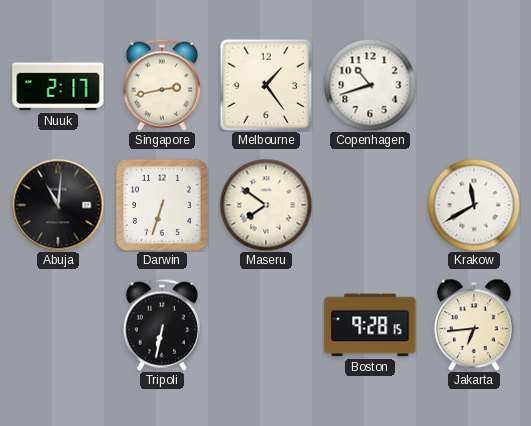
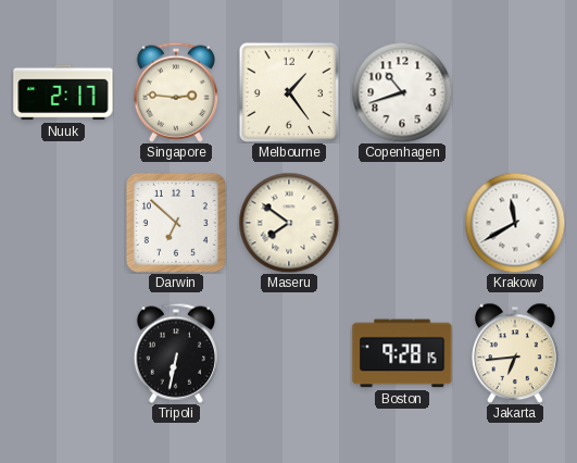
Singapore: 2:43 -> 2:46 (176, 92)
Abuja: 11:01 -> none (58, 205)
Darwin: 6:33 -> 6:52 (176, 223)
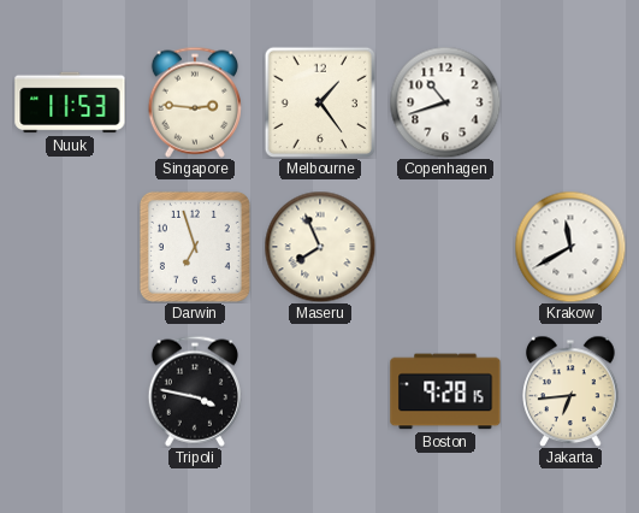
Nuuk: 2:17 -> 11:53 (70, 102)
Darwin: 6:52 -> 6:57 (195, 247)
Maseru: 7:51 -> 7:56 (320, 247)
Tripoli: 6:32 -> 3:47 (195, 391)
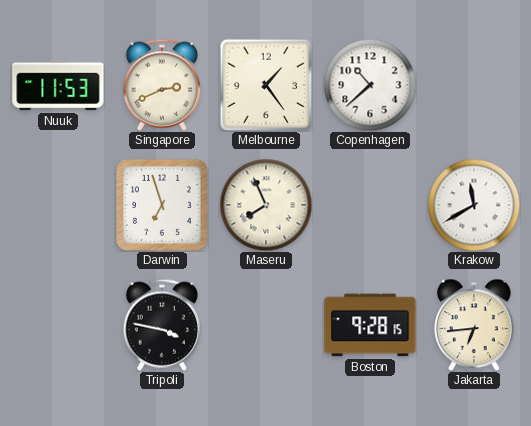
Singapore: 2:46 -> 2:41 (162, 85)
Copenhagen: 10:42 -> 10:38 (370, 85)
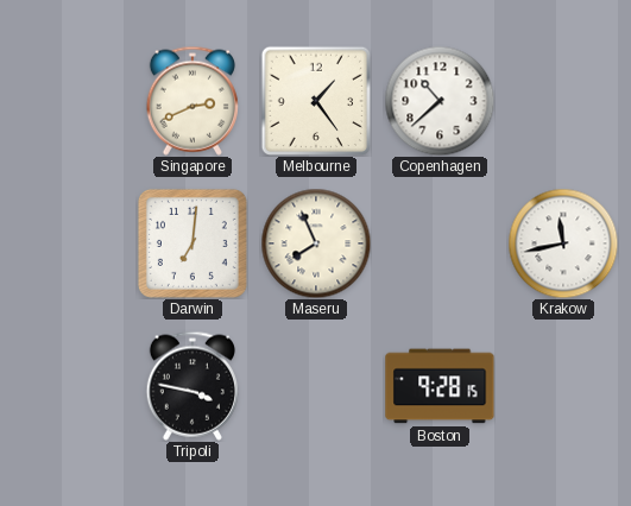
Nuuk: 11:53 -> none (58, 85)
Darwin: 6:57 -> 7:01 (193, 243)
Krakow: 11:40 -> 11:43 (563, 243)
Jakarta: 6:44 -> none (474, 325)
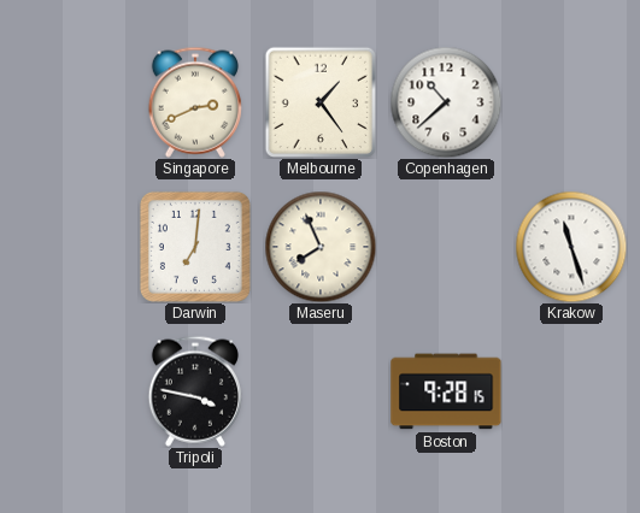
Krakow: 11:43 -> 11:27 (571, 247)
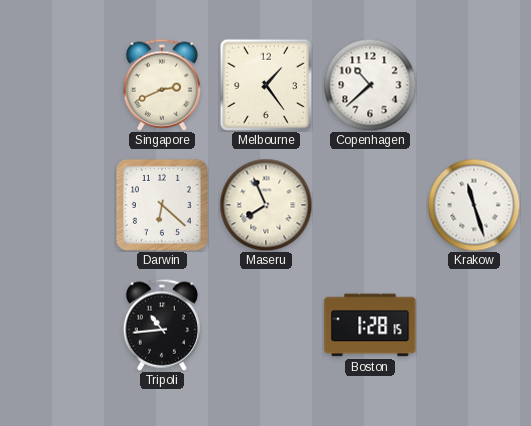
Darwin: 7:01 -> 6:22 (162, 205)
Tripoli: 3:47 -> 10:44 (162, 325)
Boston: 9:28 -> 1:28 (370, 325)
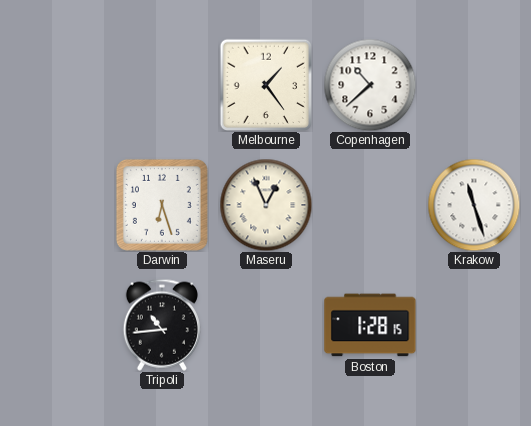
Singapore: 2:41 -> none (162, 85)
Darwin: 6:22 -> 6:27 (162, 205)
Maseru: 7:56 -> 12:56 (266, 205)
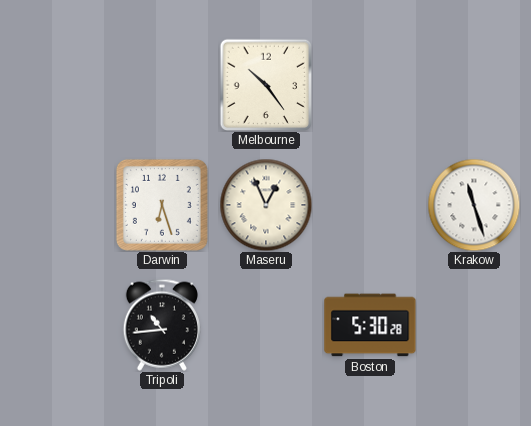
Melbourne: 1:24 -> 10:24 (266, 85)
Copenhagen: 10:38 -> none (370, 85)
Boston: 1:28 -> 5:30 (370, 325)
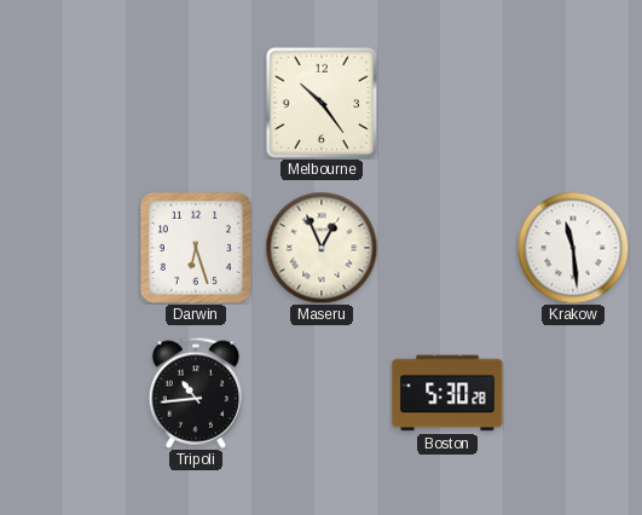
Krakow: 11:27 -> 11:29 (573, 248)
